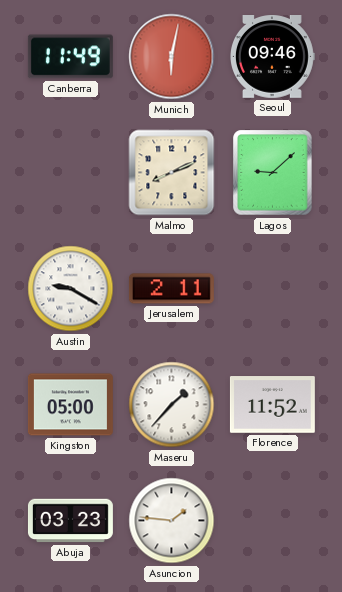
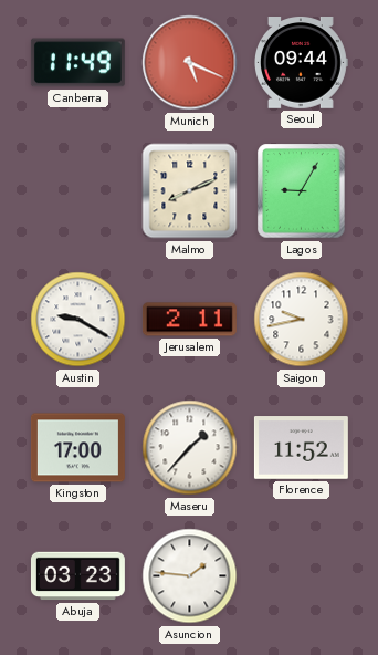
Munich: 6:02 -> 5:19 (190, 63)
Seoul: 09:46 -> 09:44 (302, 63)
Lagos: 9:08 -> 9:05 (302, 191)
Saigon: none -> 9:43 (302, 320)
Kingston: 05:00 -> 17:00 (77, 448)
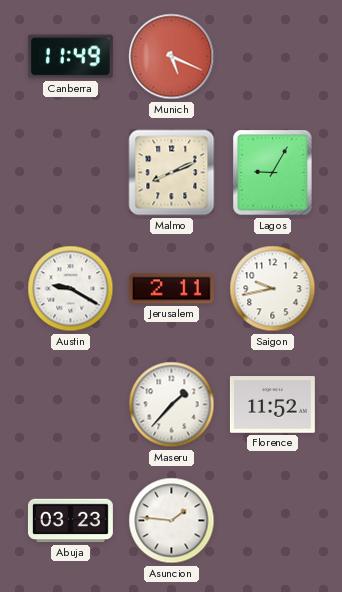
Seoul: 09:44 -> none (302, 63)
Kingston: 17:00 -> none (77, 448)
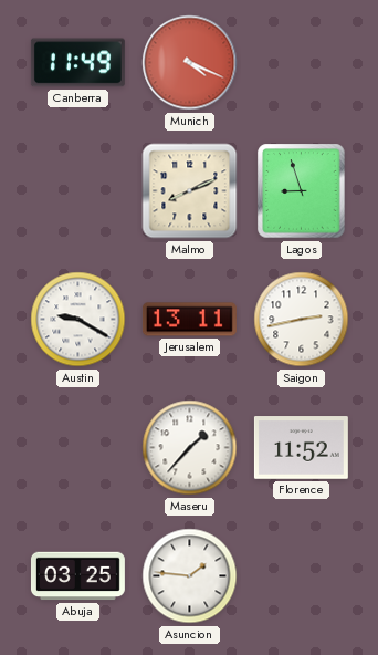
Munich: 5:19 -> 4:19 (190, 63)
Lagos: 9:05 -> 8:57 (302, 191)
Jerusalem: 2:11 -> 13:11 (189, 320)
Saigon: 9:43 -> 2:43 (302, 320)
Abuja: 03:23 -> 03:25 (77, 576)
